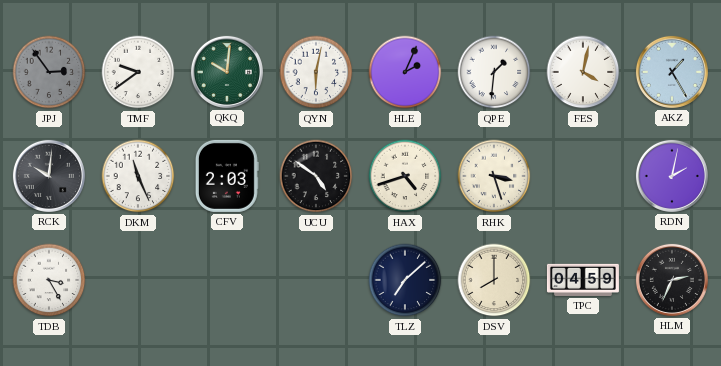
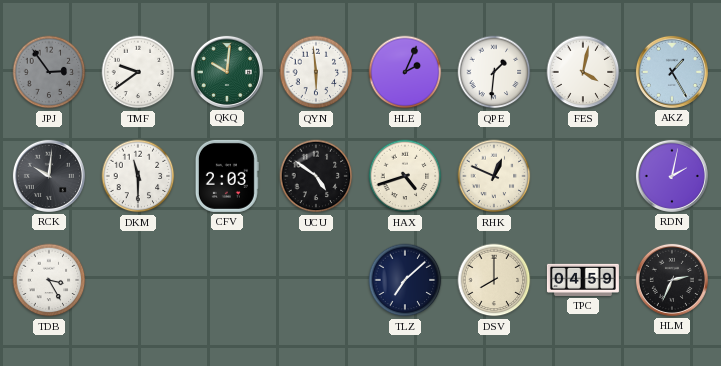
QYN: 6:02 -> 5:59 (316, 72)
DKM: 11:26 -> 11:30 (138, 176)
RHK: 3:27 -> 12:49 (494, 176)
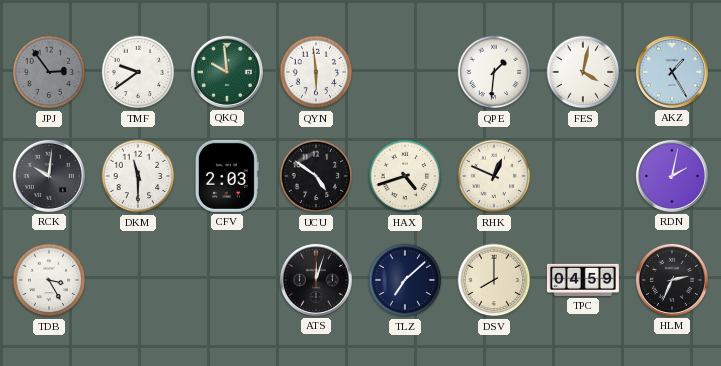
QKQ: 10:01 -> 9:59 (227, 72)
HLE: 2:04 -> none (405, 72)
ATS: none -> 12:03 (316, 280)
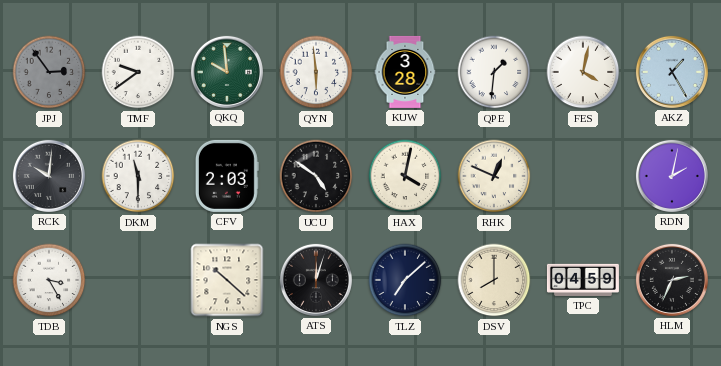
KUW: none -> 3:28 (405, 72)
HAX: 4:42 -> 4:02 (405, 176)
NGS: none -> 10:22 (227, 280)
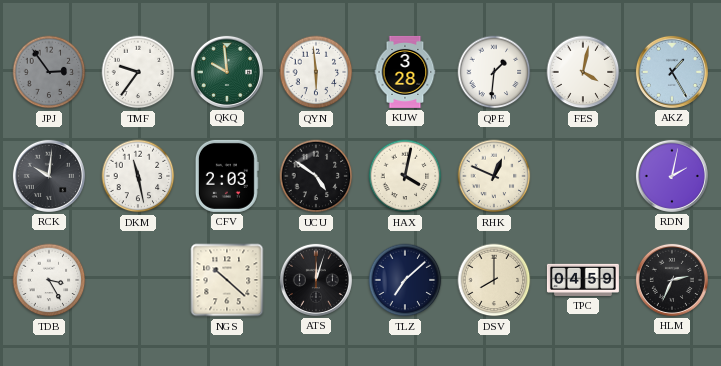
TMF: 9:39 -> 9:36 (138, 72)
DKM: 11:30 -> 11:28 (138, 176)
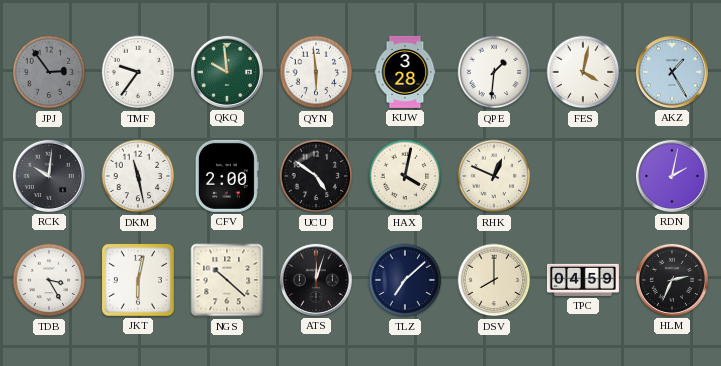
CFV: 2:03 -> 2:00 (227, 176)
JKT: none -> 6:02 (138, 280)
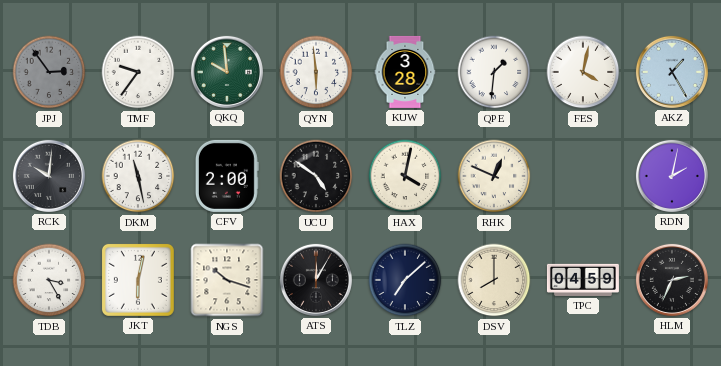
NGS: 10:22 -> 10:18 (227, 280)
ATS: 12:03 -> 12:05 (316, 280)
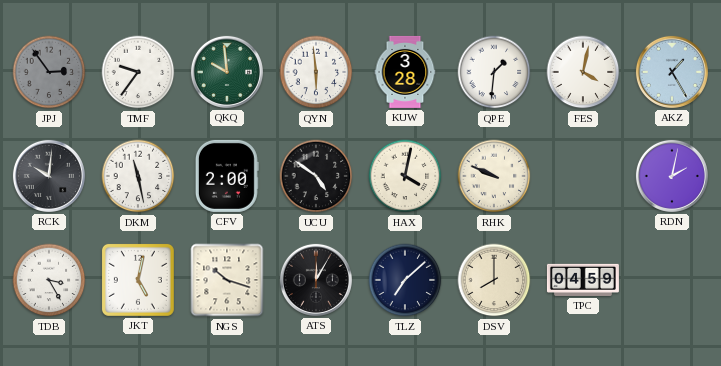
RHK: 12:49 -> 9:49 (494, 176)
JKT: 6:02 -> 5:02 (138, 280)
HLM: 2:34 -> none (672, 280)
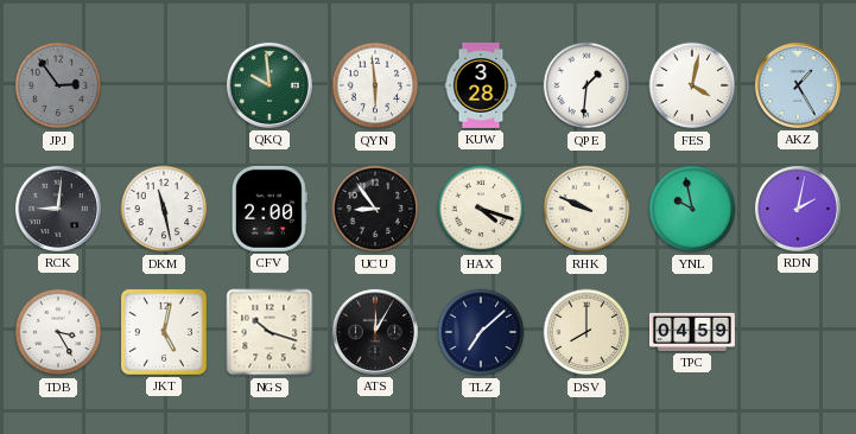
TMF: 9:36 -> none (138, 72)
RCK: 10:01 -> 9:01 (58, 209)
UCU: 4:51 -> 8:54 (375, 209)
HAX: 4:02 -> 4:18 (481, 209)
YNL: none -> 9:58 (692, 209)
